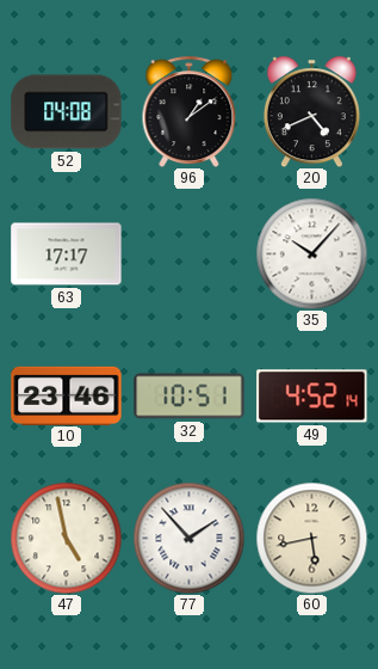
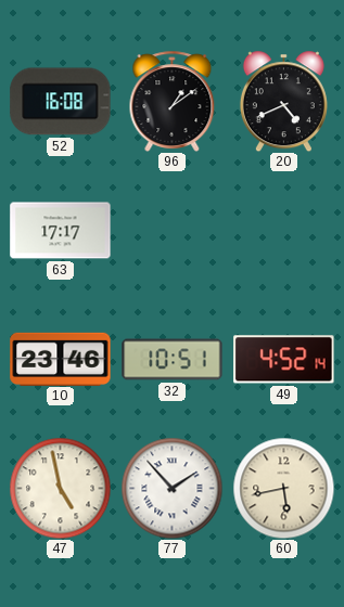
52: 04:08 -> 16:08 (61, 102)
35: 10:07 -> none (311, 253)
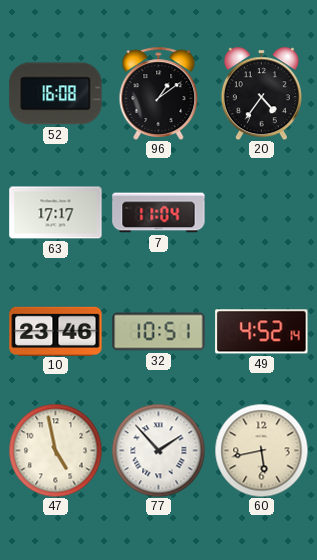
20: 4:41 -> 4:36 (261, 93)
7: none -> 11:04 (159, 213)
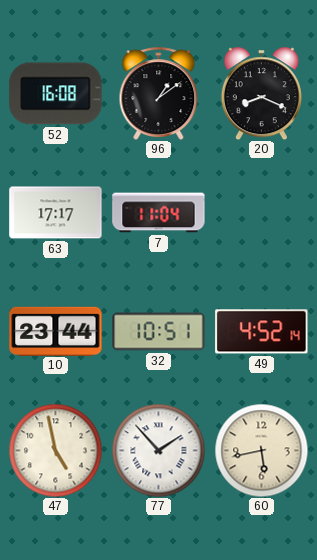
20: 4:36 -> 8:19 (261, 93)
10: 23:46 -> 23:44 (56, 331)
